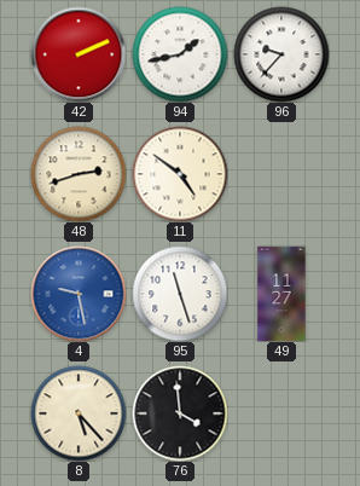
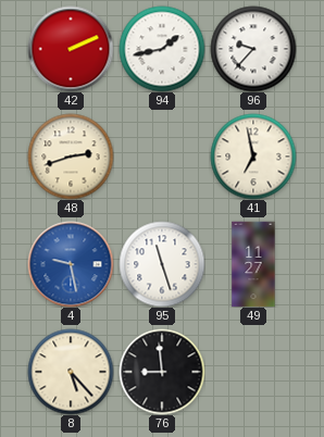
11: 4:51 -> none (180, 174)
41: none -> 6:58 (253, 157)
76: 3:59 -> 8:59 (162, 372)
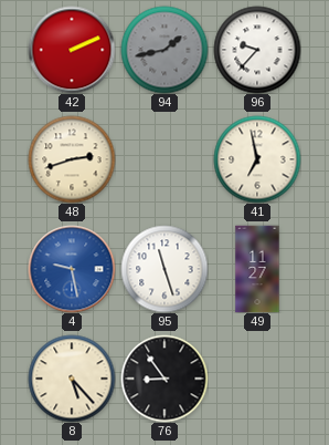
94 dial: white -> grey (164, 50)
76: 8:59 -> 8:54 (164, 379)
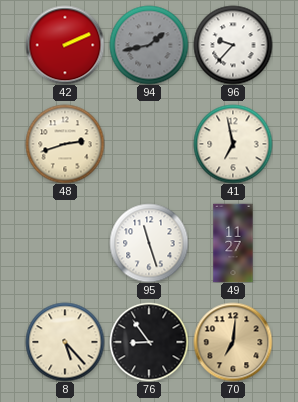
4: 9:28 -> none (72, 269)
70: none -> 7:01 (233, 342)
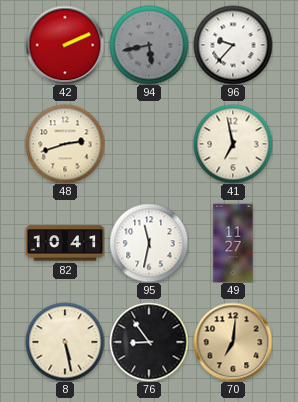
94: 1:43 -> 5:43 (149, 45)
82: none -> 10:41 (65, 243)
95: 11:27 -> 11:32 (149, 243)
8: 5:23 -> 5:28 (65, 342)
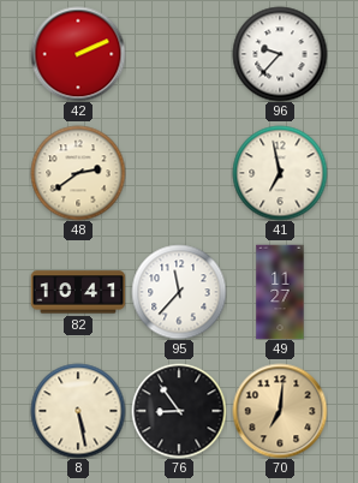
94: 5:43 -> none (149, 45)
48: 2:42 -> 2:39 (78, 173)
95: 11:32 -> 11:37 (179, 292)
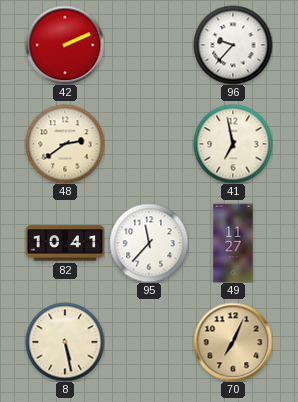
76: 8:54 -> none (179, 411)
70: 7:01 -> 7:04 (233, 342)
